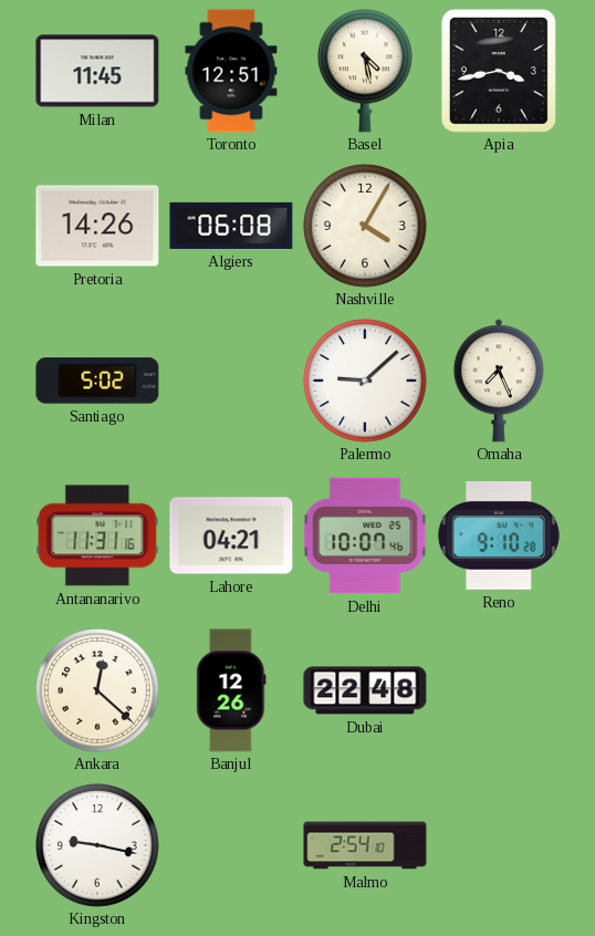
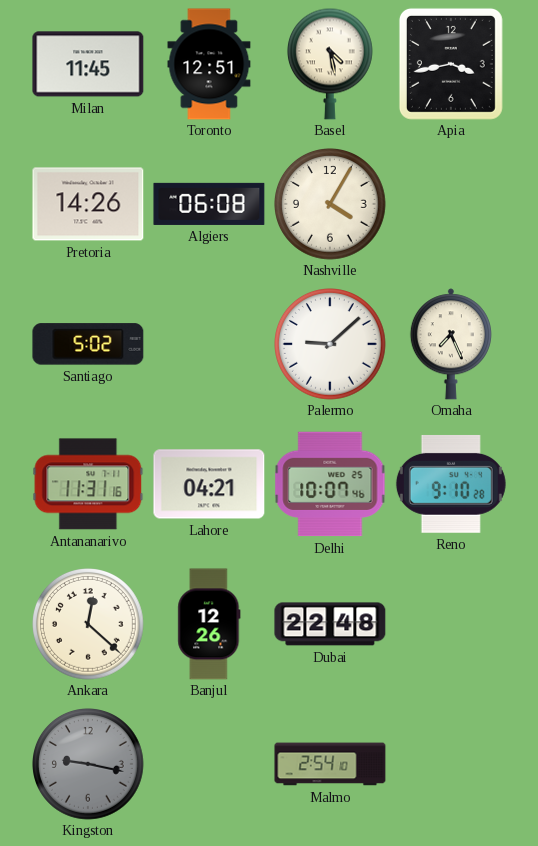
Kingston dial: white -> grey (89, 765)
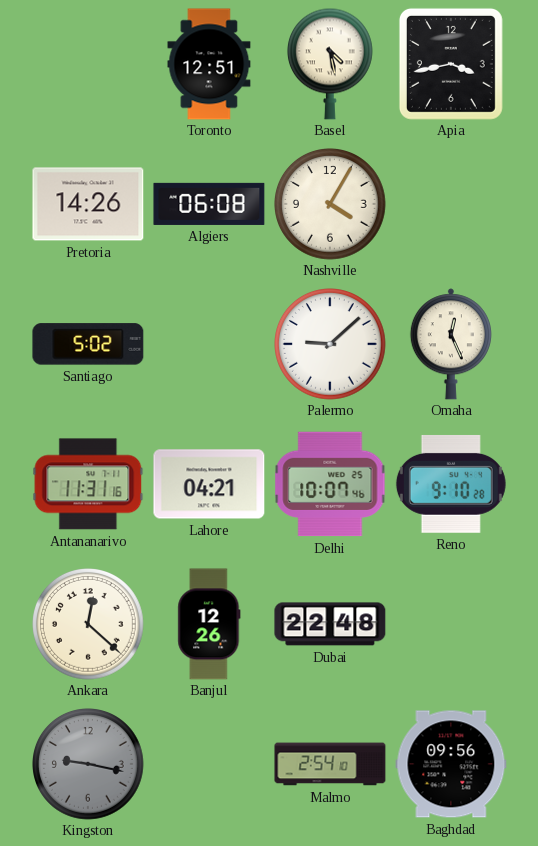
Milan: 11:45 -> none (88, 64)
Omaha: 7:26 -> 12:26 (451, 344)
Baghdad: none -> 09:56 (451, 764)
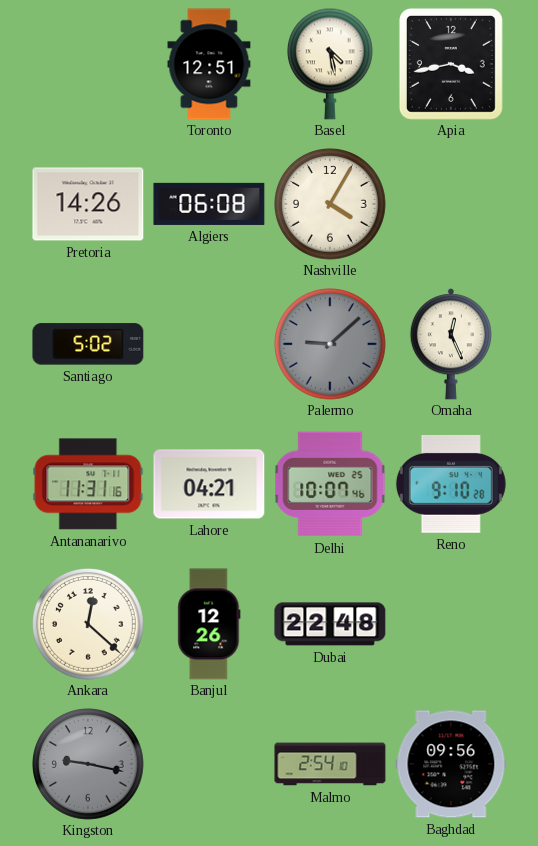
Palermo dial: white -> grey (331, 345)
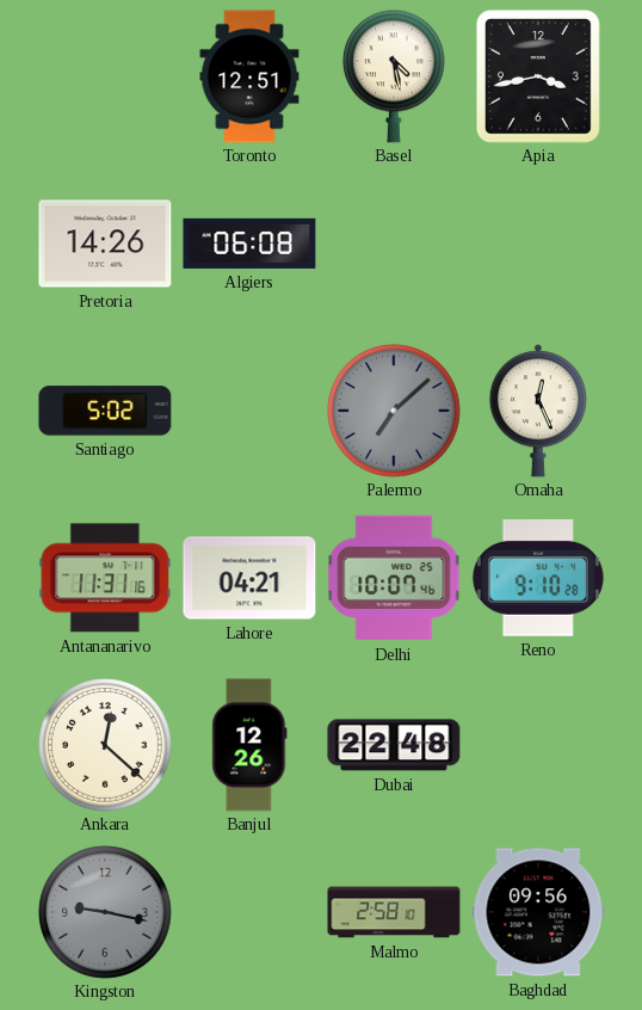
Nashville: 4:05 -> none (331, 205)
Palermo: 9:08 -> 7:08 (395, 412)
Malmo: 2:54 -> 2:58 (394, 912)
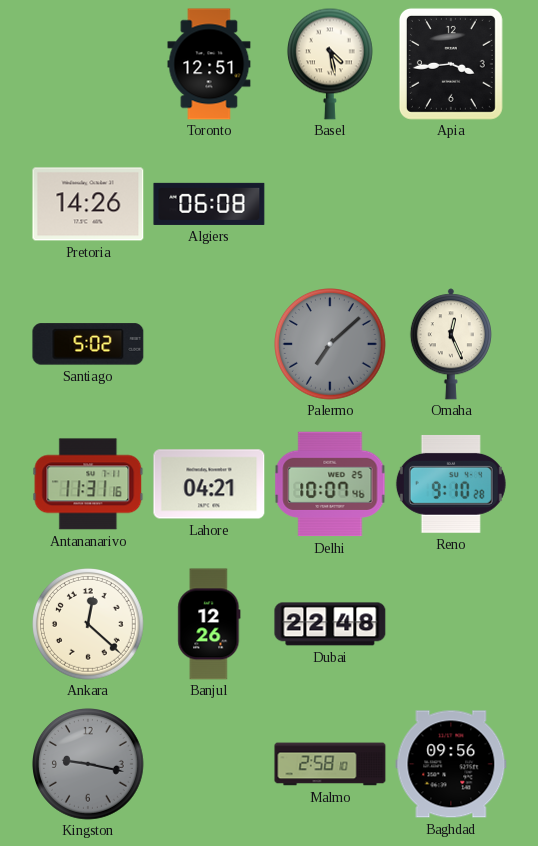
Apia: 3:43 -> 3:44 (451, 64)
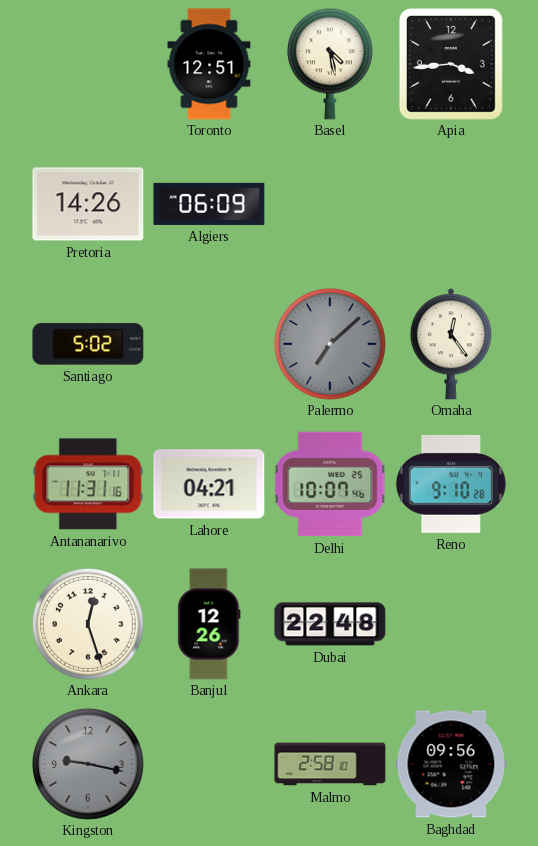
Algiers: 06:08 -> 06:09 (209, 204)
Omaha: 12:26 -> 12:24 (451, 344)
Ankara: 12:22 -> 12:27 (89, 625)
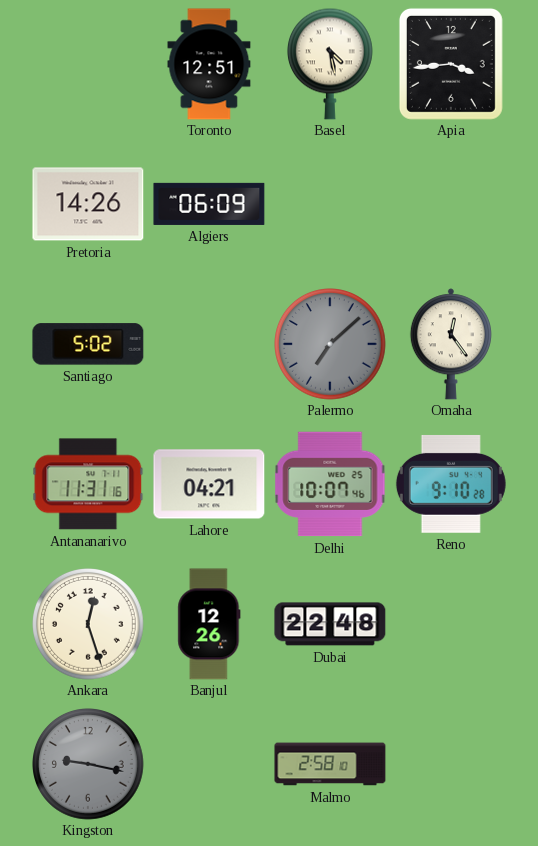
Baghdad: 09:56 -> none (451, 764)
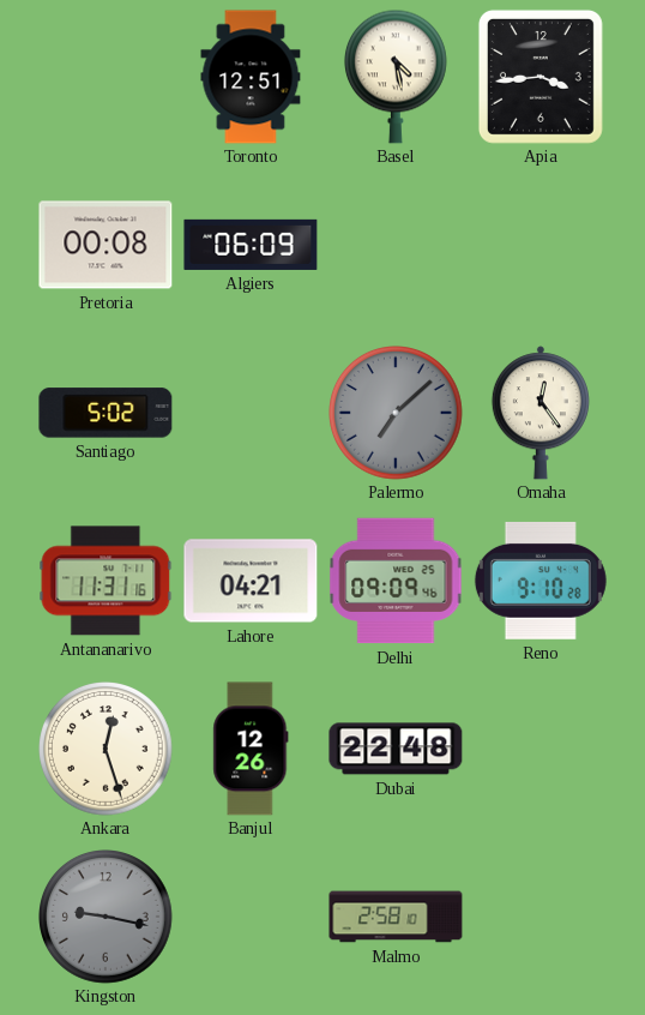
Pretoria: 14:26 -> 00:08 (106, 245)
Delhi: 10:07 -> 09:09 (396, 581)
